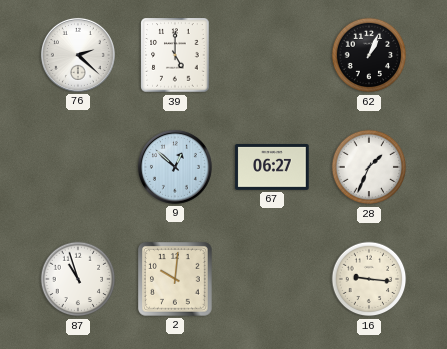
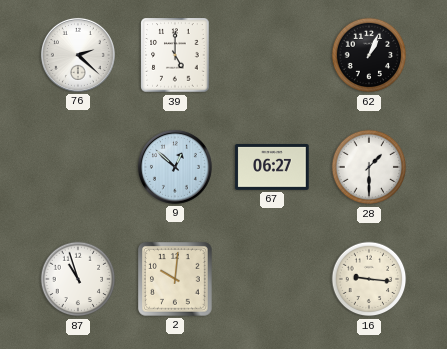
28: 1:34 -> 1:30 (369, 167)
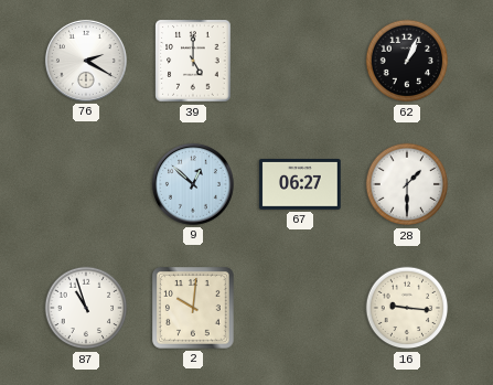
76: 2:22 -> 2:20 (86, 61)
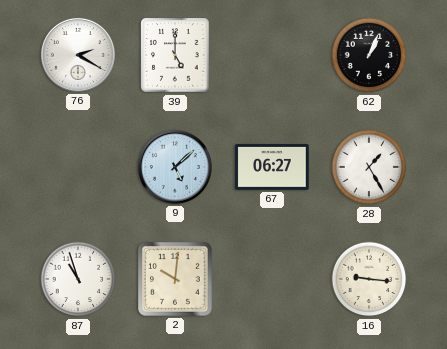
9: 12:52 -> 5:08 (175, 167)
28: 1:30 -> 1:25 (369, 167)
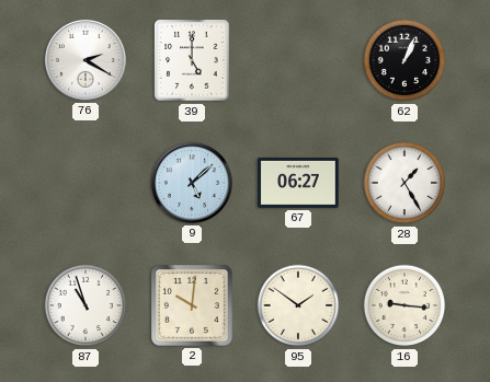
95: none -> 1:51 (298, 305)
